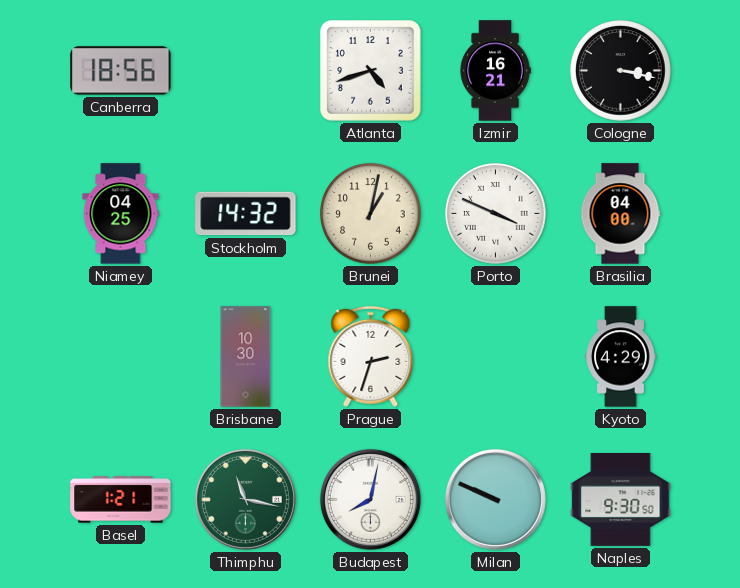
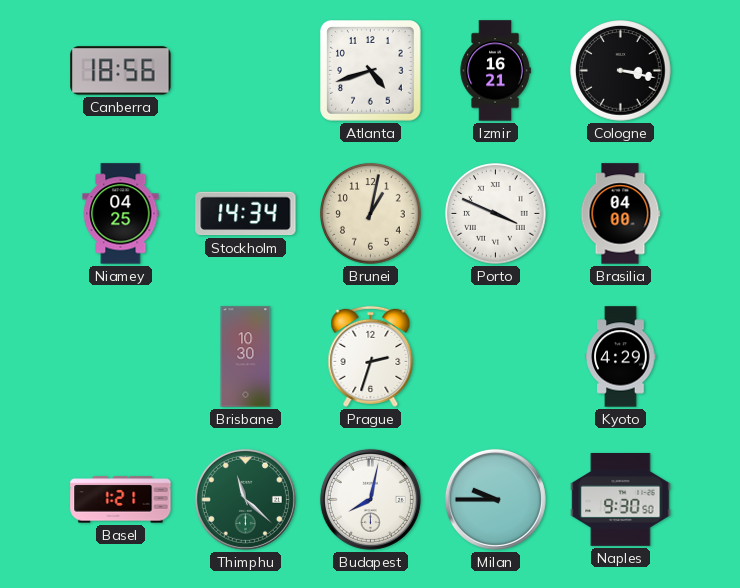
Stockholm: 14:32 -> 14:34 (246, 214)
Thimphu: 11:17 -> 11:22 (245, 499)
Milan: 9:49 -> 9:45 (495, 499)
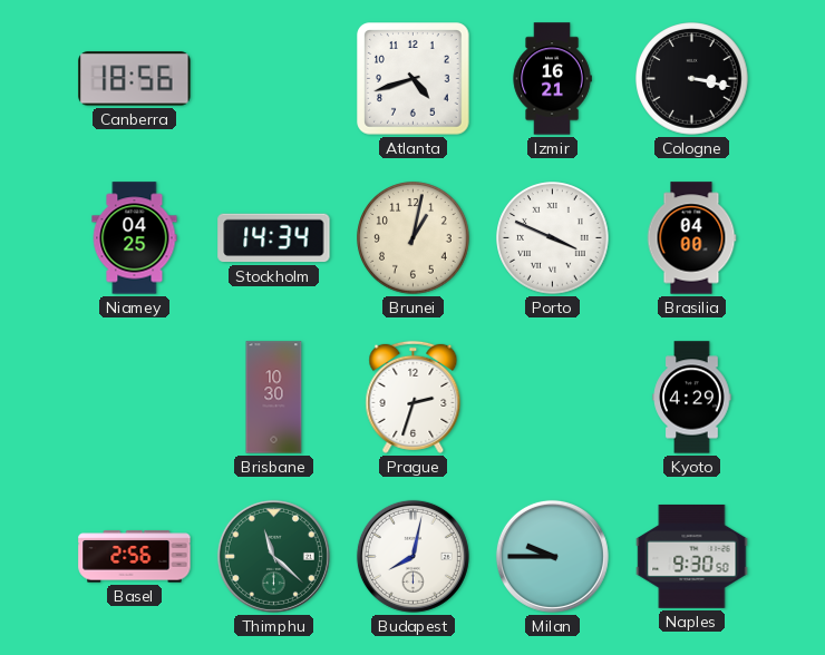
Basel: 1:21 -> 2:56 (135, 557)
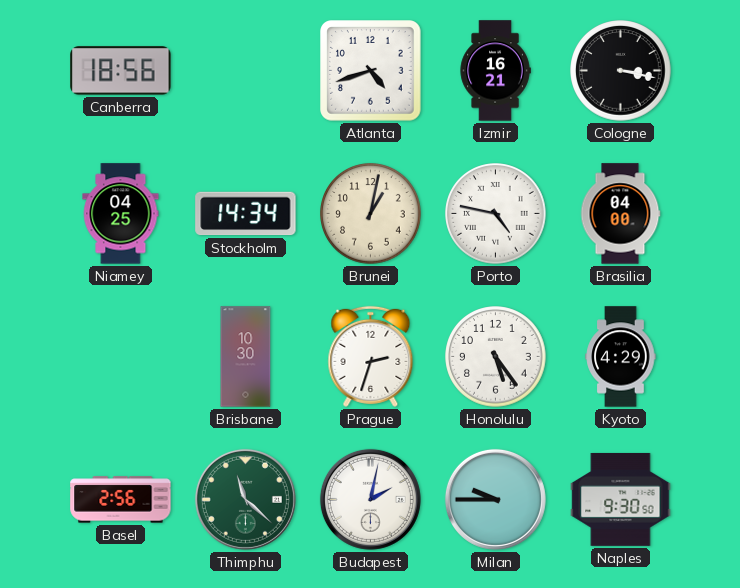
Porto: 3:49 -> 4:47 (496, 214)
Honolulu: none -> 5:24 (496, 357)
Budapest: 8:02 -> 2:02 (370, 499)
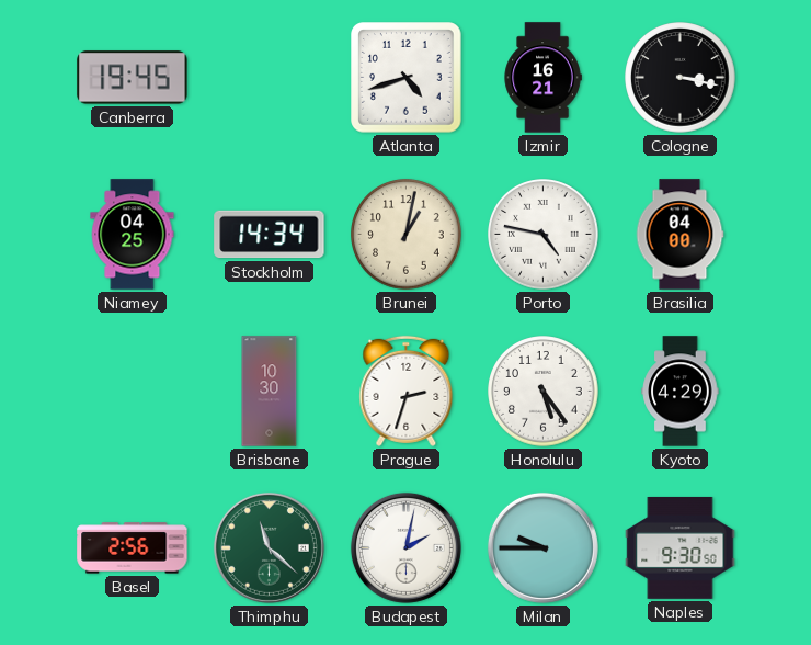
Canberra: 18:56 -> 19:45 (133, 78)
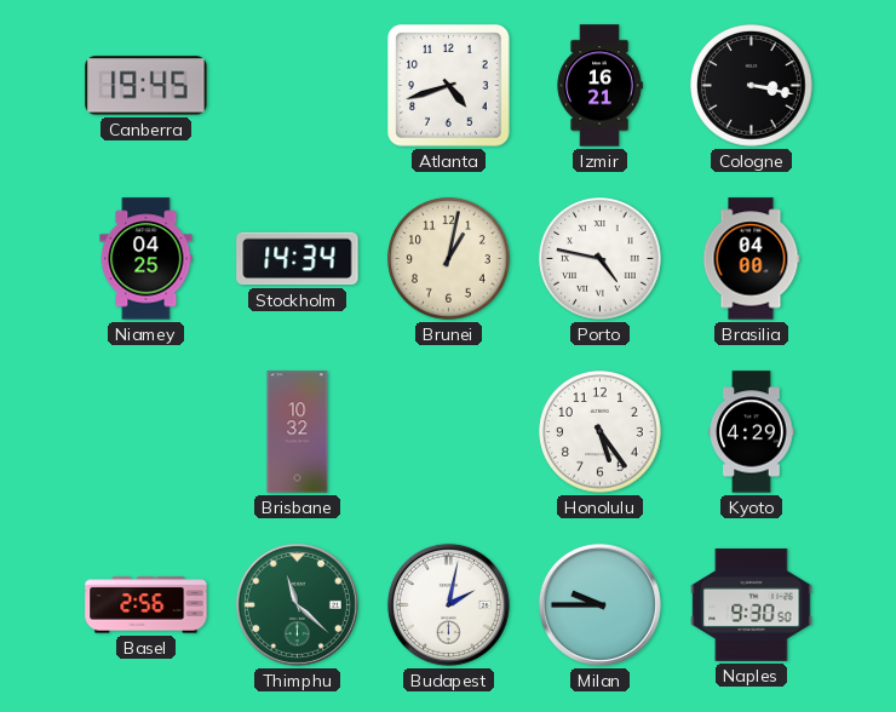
Brisbane: 10:30 -> 10:32 (298, 432)
Prague: 2:33 -> none (407, 391)
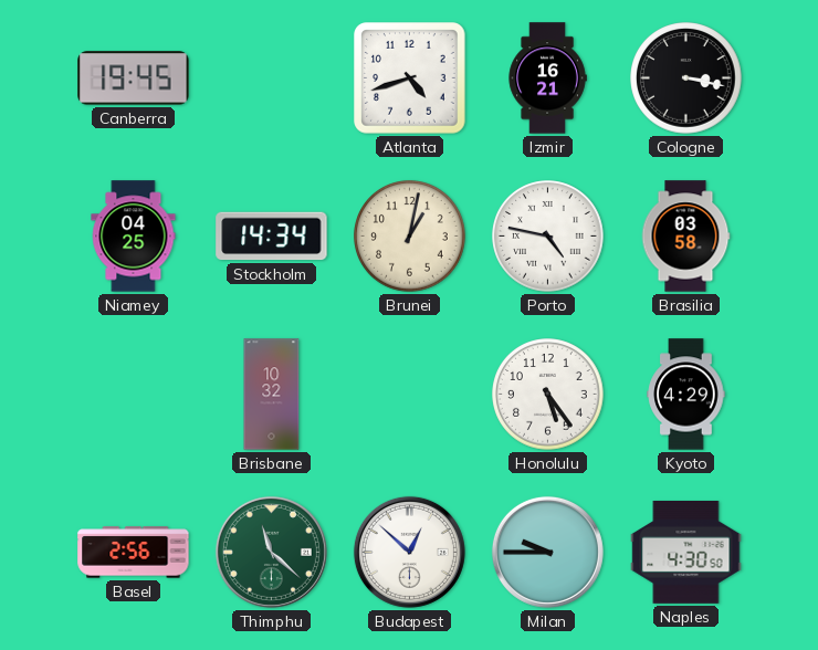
Brasilia: 04:00 -> 03:58 (685, 237)
Budapest: 2:02 -> 12:52 (409, 552)
Naples: 9:30 -> 4:30 (686, 552)
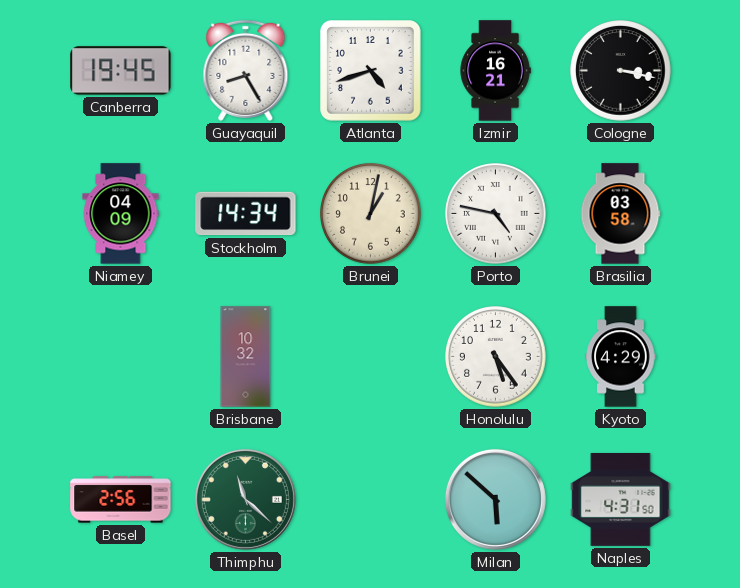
Guayaquil: none -> 8:25 (246, 70)
Niamey: 04:25 -> 04:09 (121, 214)
Budapest: 12:52 -> none (409, 552)
Milan: 9:45 -> 5:52 (495, 499)
Naples: 4:30 -> 4:31 (621, 499)
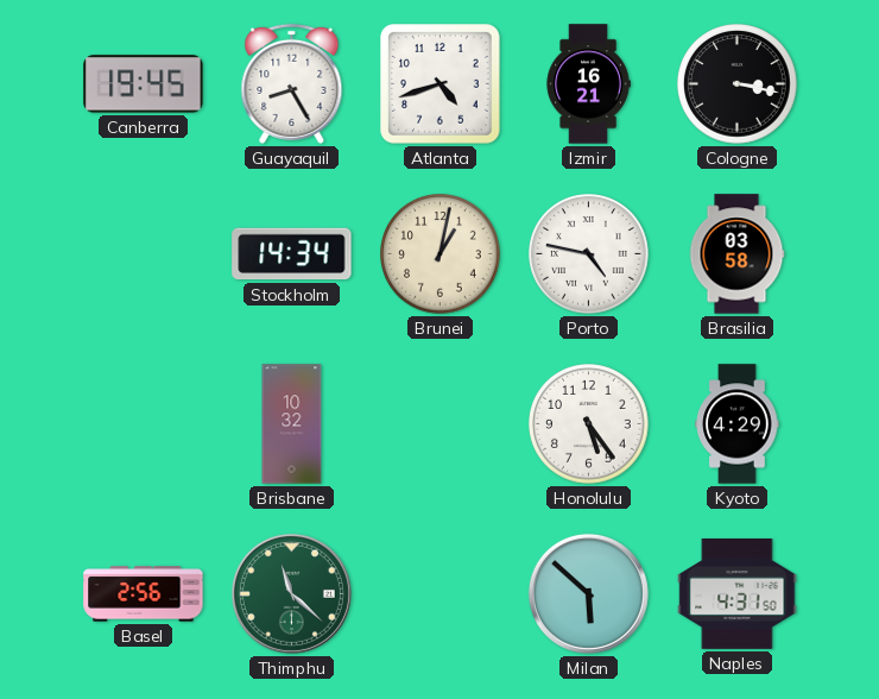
Niamey: 04:09 -> none (121, 214)
